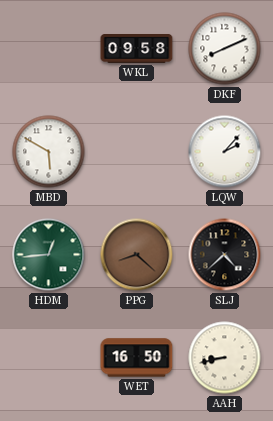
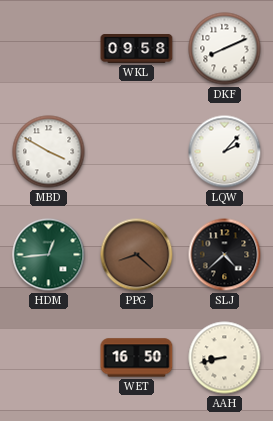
MBD: 5:50 -> 3:50 (49, 152)
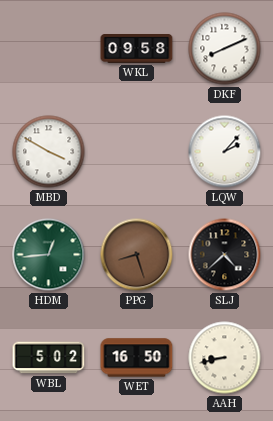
PPG: 8:22 -> 8:27 (137, 255)
WBL: none -> 5:02 (49, 358)
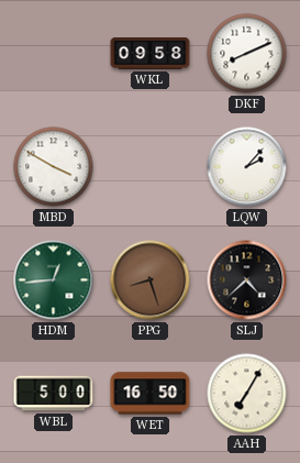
WBL: 5:02 -> 5:00 (54, 394)
AAH: 8:43 -> 7:05 (247, 394)
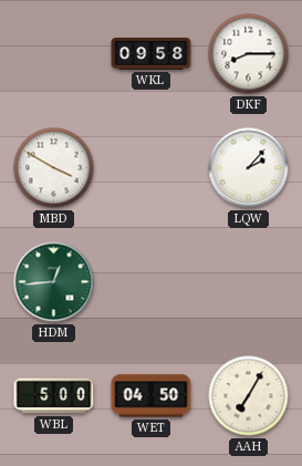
DKF: 8:11 -> 8:15 (249, 54)
PPG: 8:27 -> none (151, 280)
SLJ: 4:38 -> none (247, 280)
WET: 16:50 -> 04:50 (152, 396)
